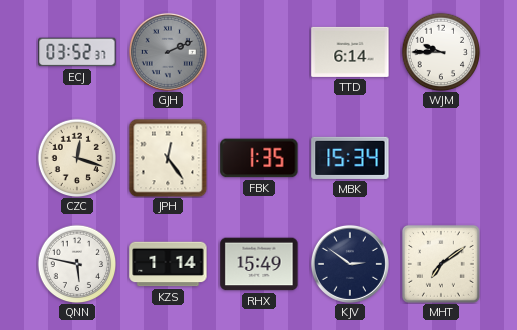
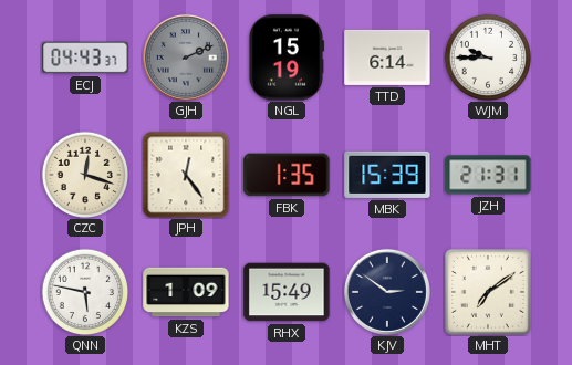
ECJ: 03:52 -> 04:43 (85, 58)
NGL: none -> 15:19 (285, 58)
MBK: 15:34 -> 15:39 (387, 175)
JZH: none -> 21:31 (488, 175)
KZS: 1:14 -> 1:09 (186, 292)
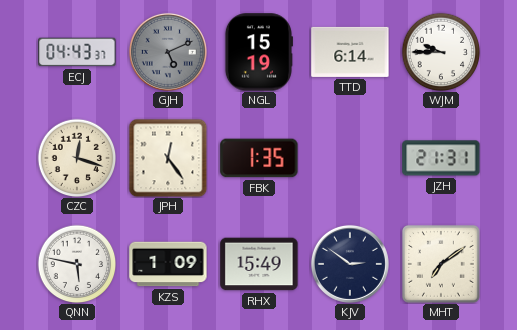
GJH: 2:11 -> 5:11 (168, 52)
MBK: 15:39 -> none (387, 175)
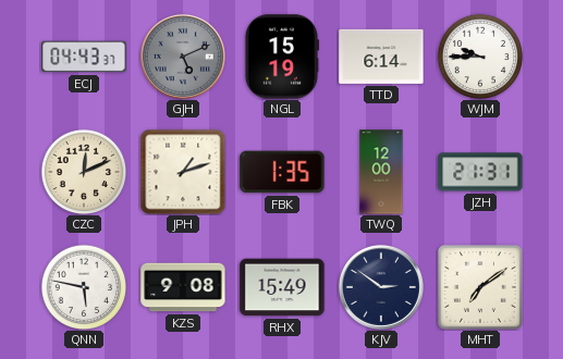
CZC: 12:18 -> 12:11 (84, 172)
JPH: 12:24 -> 1:12 (183, 172)
TWQ: none -> 12:00 (381, 172)
KZS: 1:09 -> 9:08 (183, 287)
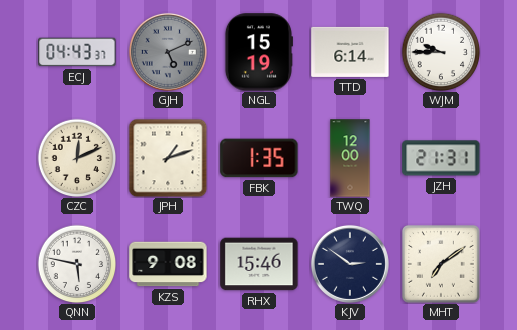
RHX: 15:49 -> 15:46 (259, 264)
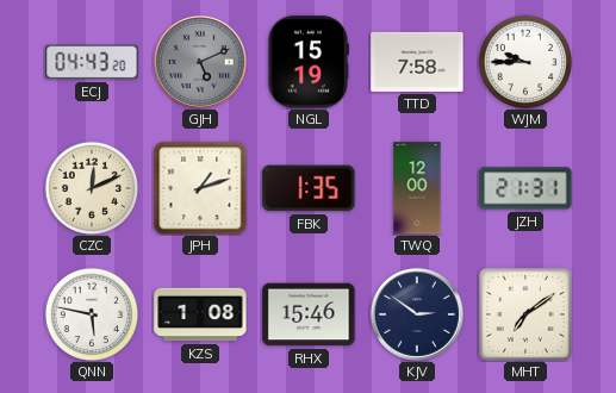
ECJ: 04:43:37 -> 04:43:20 (92, 62)
TTD: 6:14 -> 7:58 (417, 62)
KZS: 9:08 -> 1:08 (200, 314)
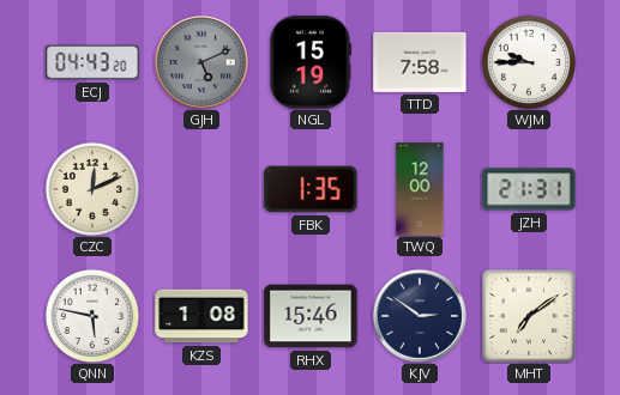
JPH: 1:12 -> none (200, 188)
